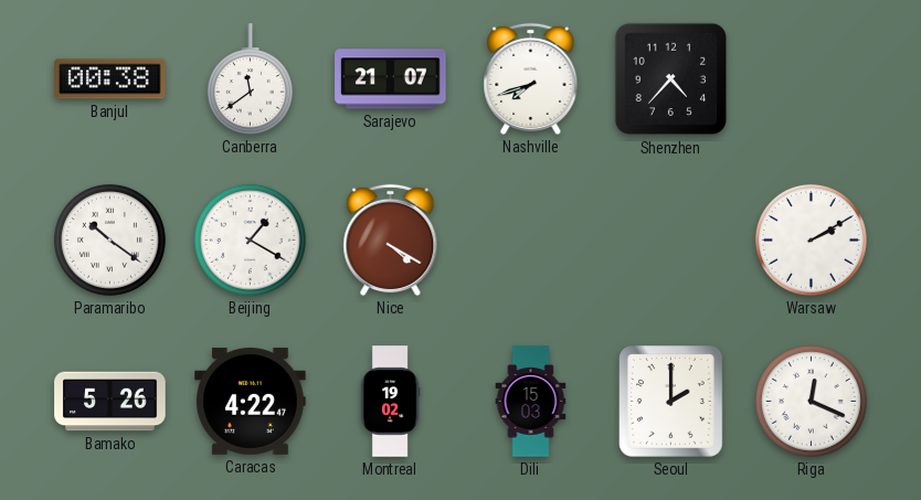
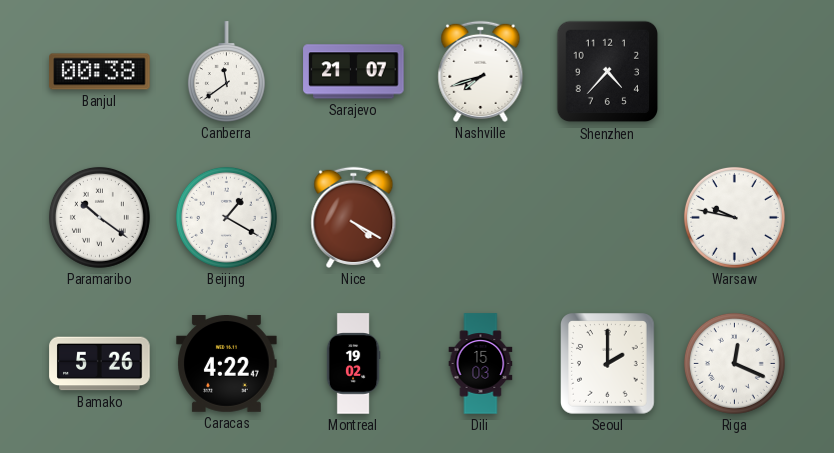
Warsaw: 2:10 -> 9:47 (734, 217)
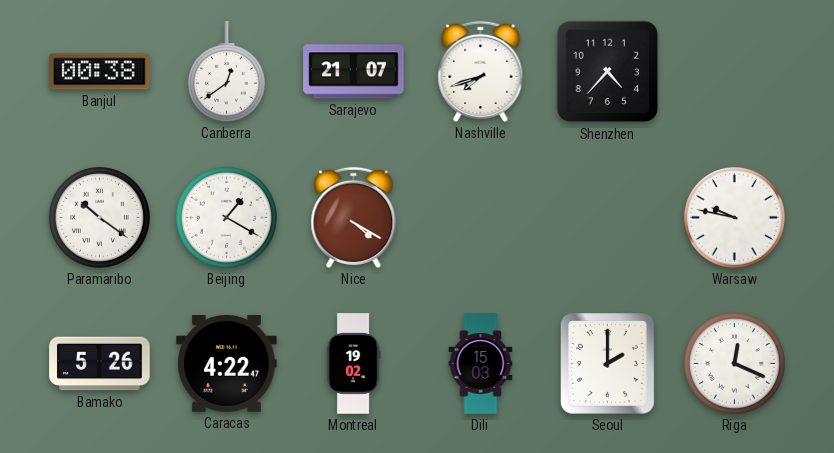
Canberra: 11:39 -> 12:39 (226, 72)
